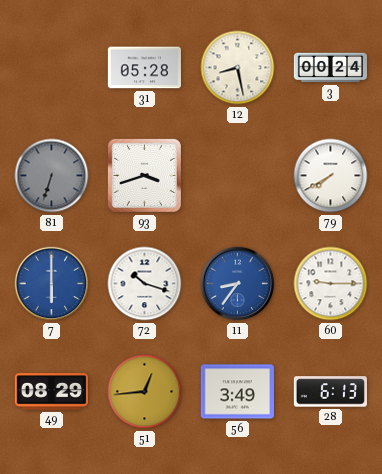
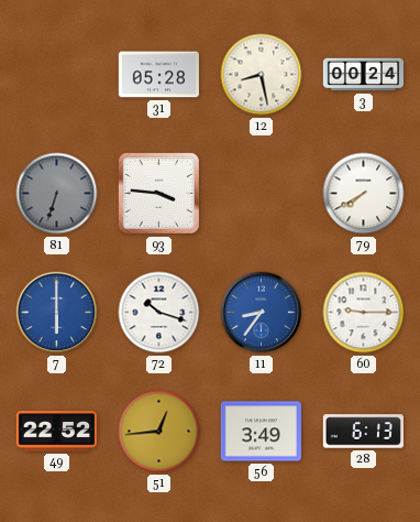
93: 3:42 -> 3:46 (158, 193)
49: 08:29 -> 22:52 (56, 432)
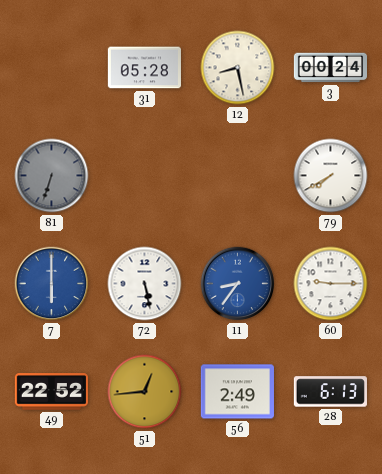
93: 3:46 -> none (158, 193)
72: 10:18 -> 5:28 (145, 284)
56: 3:49 -> 2:49 (237, 392)
